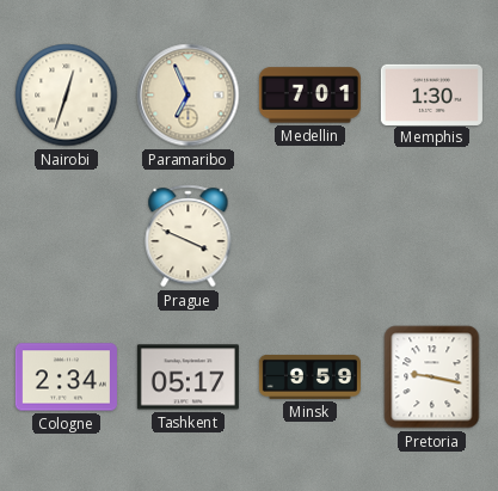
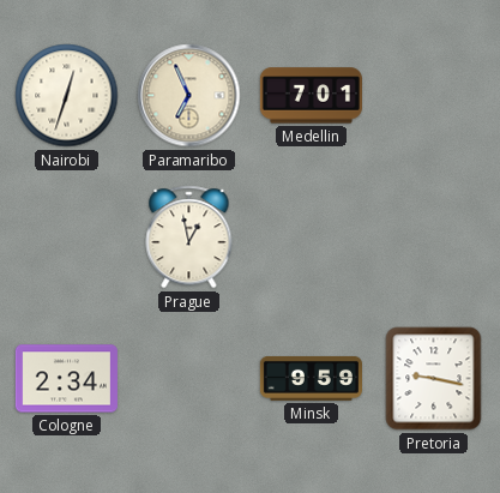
Memphis: 1:30 -> none (431, 94)
Prague: 3:49 -> 12:58 (189, 238)
Tashkent: 05:17 -> none (187, 378)
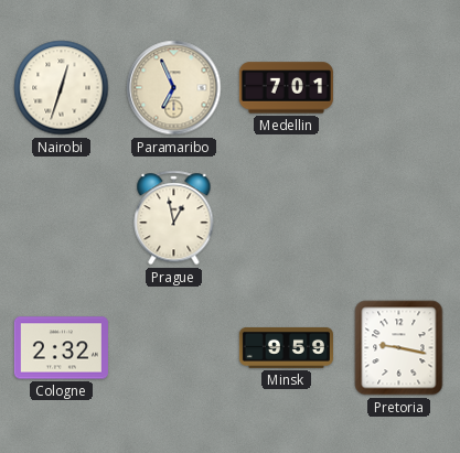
Cologne: 2:34 -> 2:32 (61, 348)
